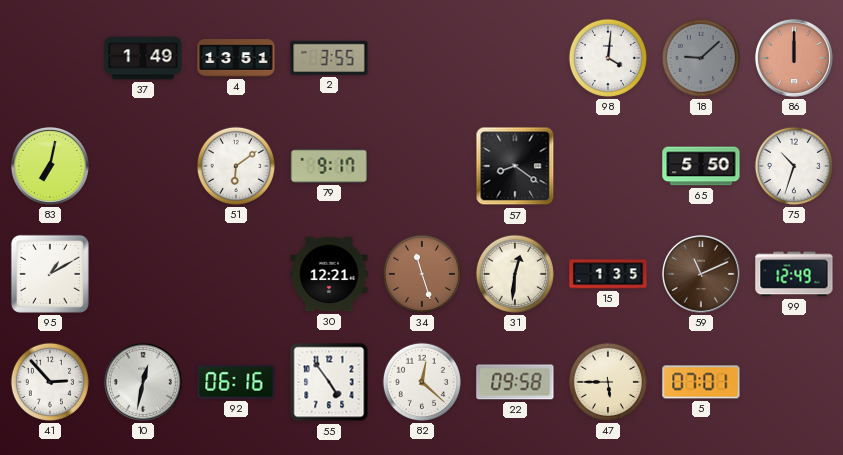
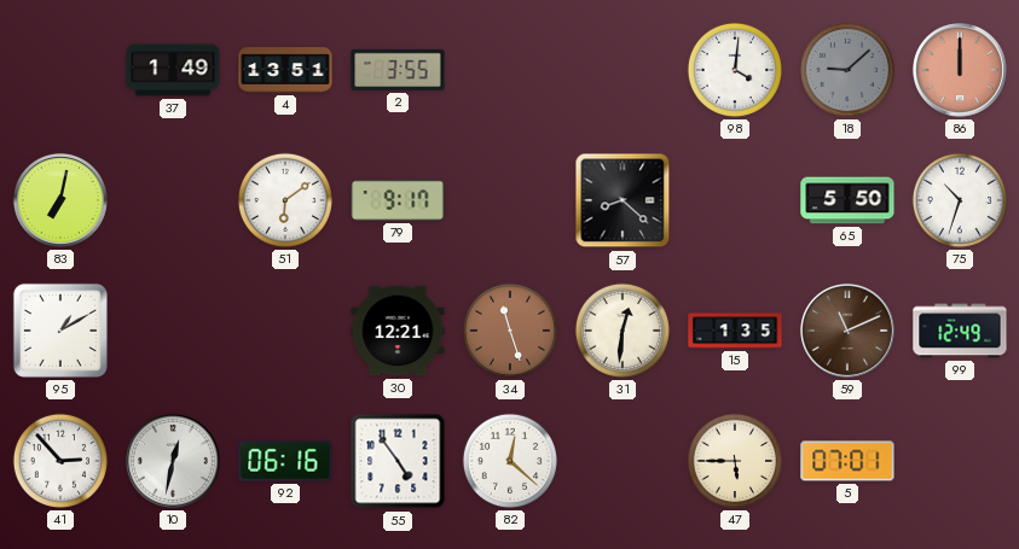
57: 8:21 -> 8:22 (623, 200)
22: 09:58 -> none (515, 382)
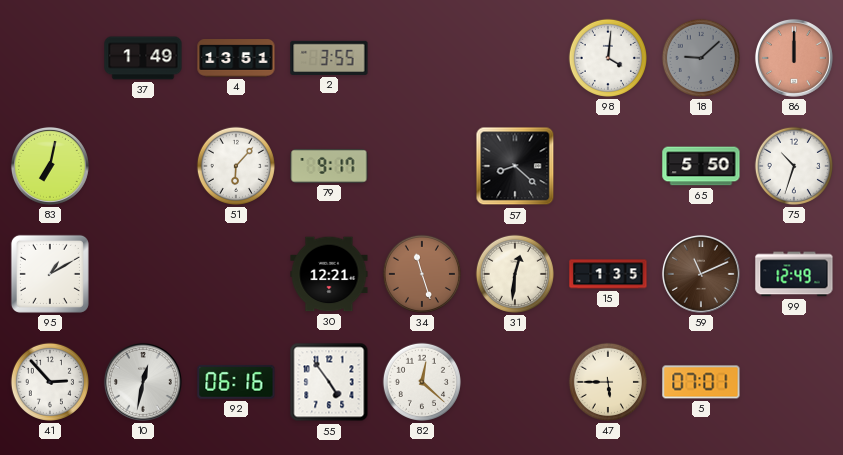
51: 6:09 -> 6:07 (236, 166)
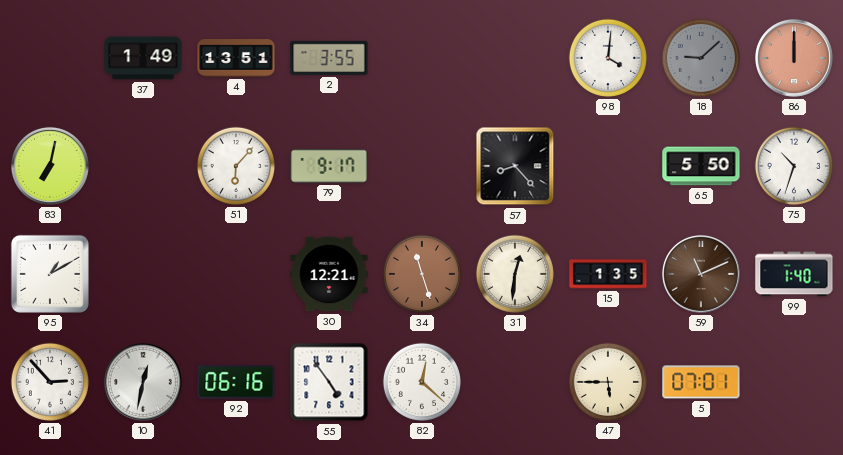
57: 8:22 -> 8:23 (515, 166)
99: 12:49 -> 1:40 (794, 274)
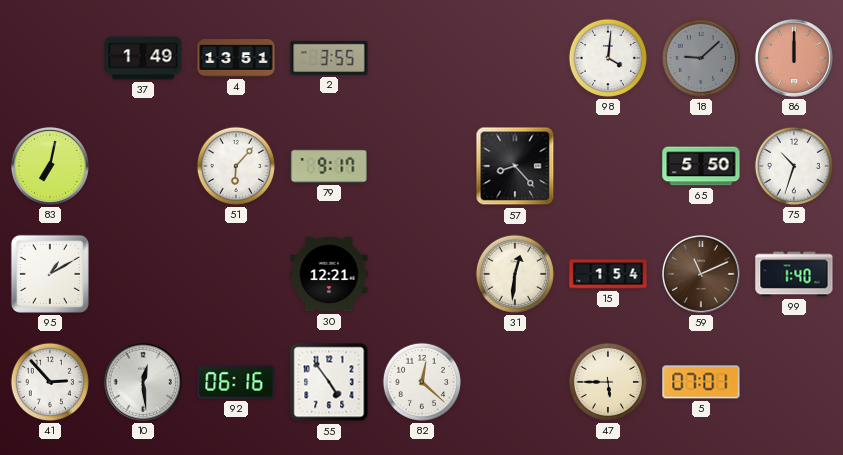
34: 11:27 -> none (422, 274)
15: 1:35 -> 1:54 (608, 274)
10: 12:32 -> 12:29 (143, 382)
